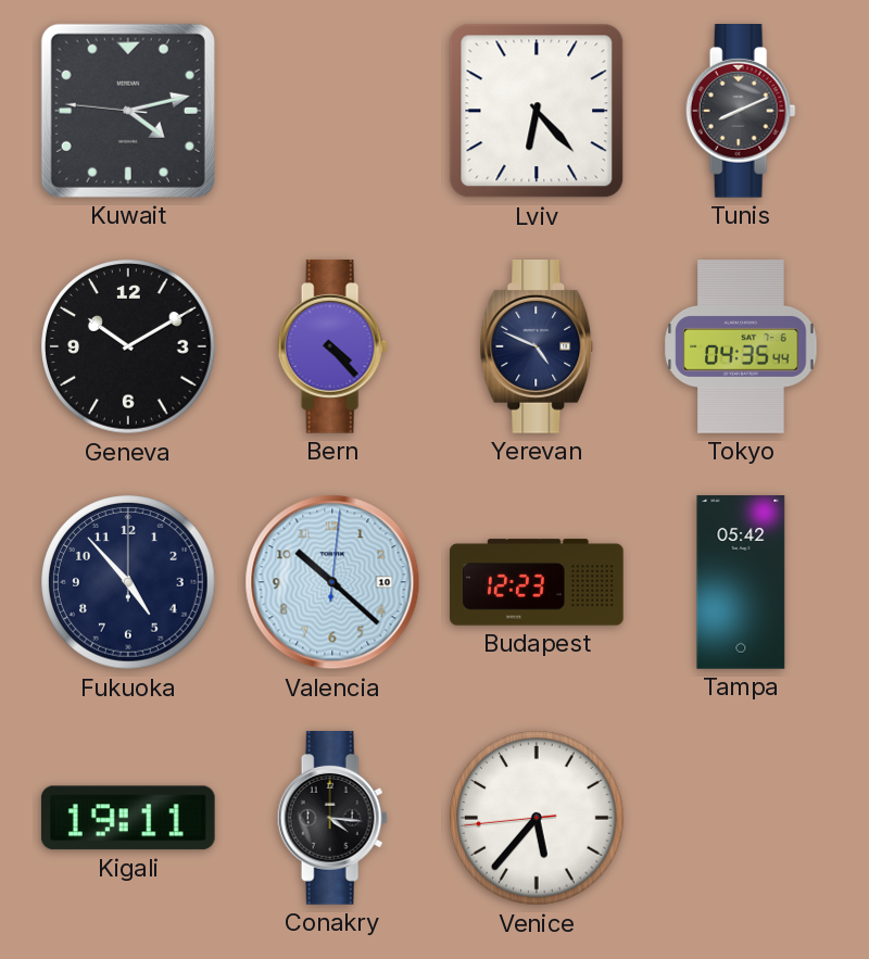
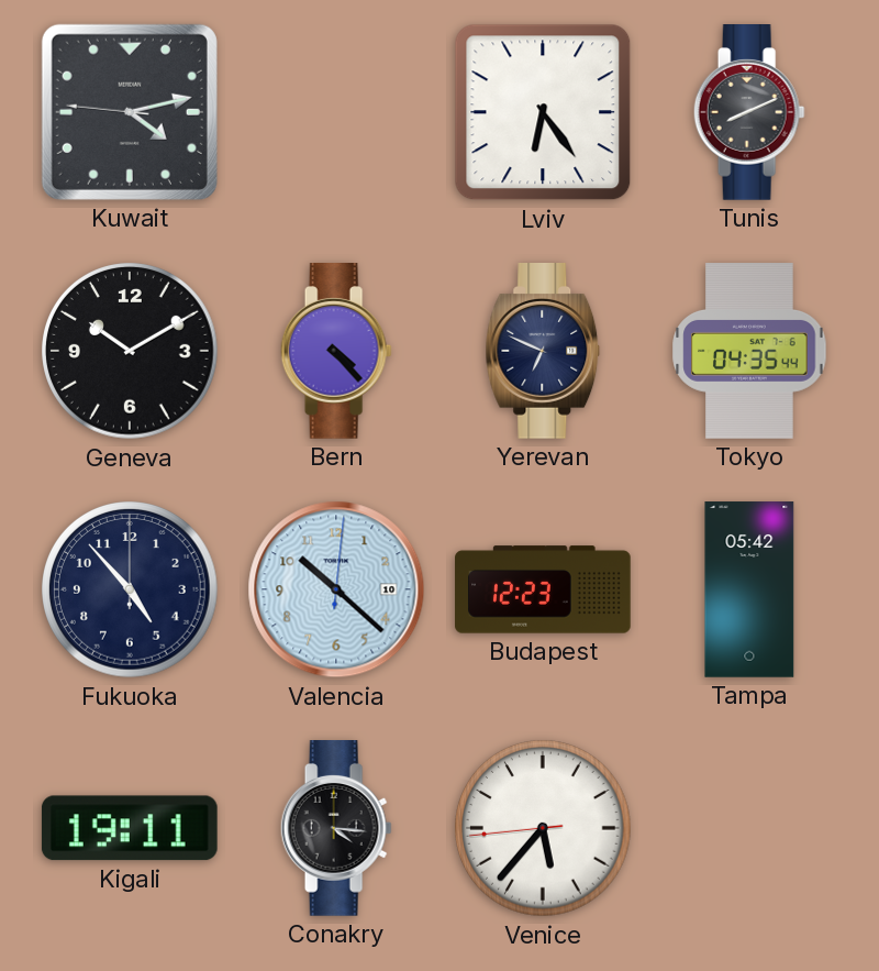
Lviv: 6:23 -> 6:24 (543, 112)
Yerevan: 4:49 -> 6:49 (543, 352)
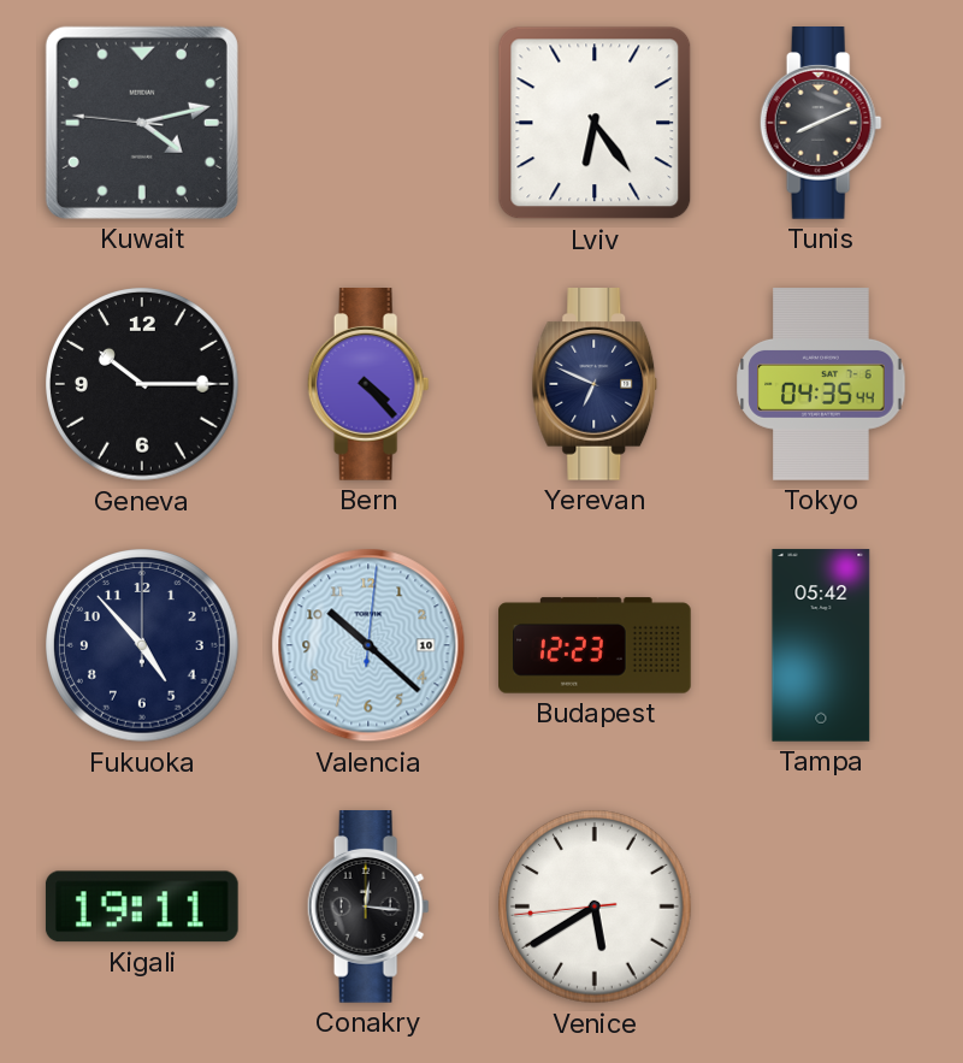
Geneva: 10:10 -> 10:15 (142, 384)
Conakry: 4:16 -> 12:16 (368, 908)
Venice: 5:36 -> 5:39 (595, 906)
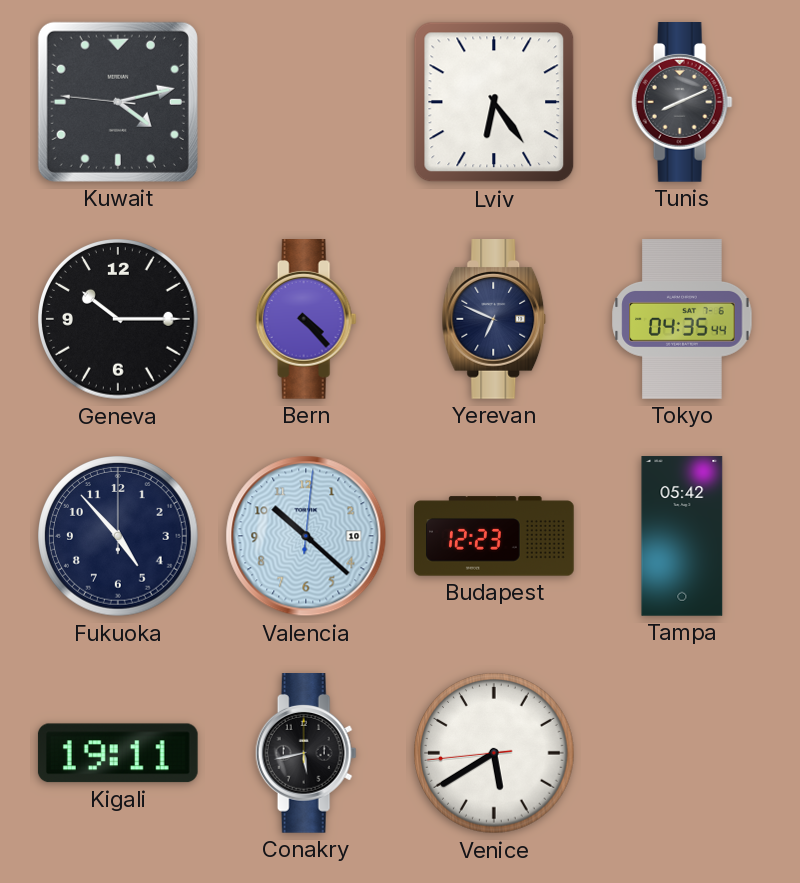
Conakry: 12:16 -> 5:43 (306, 754)
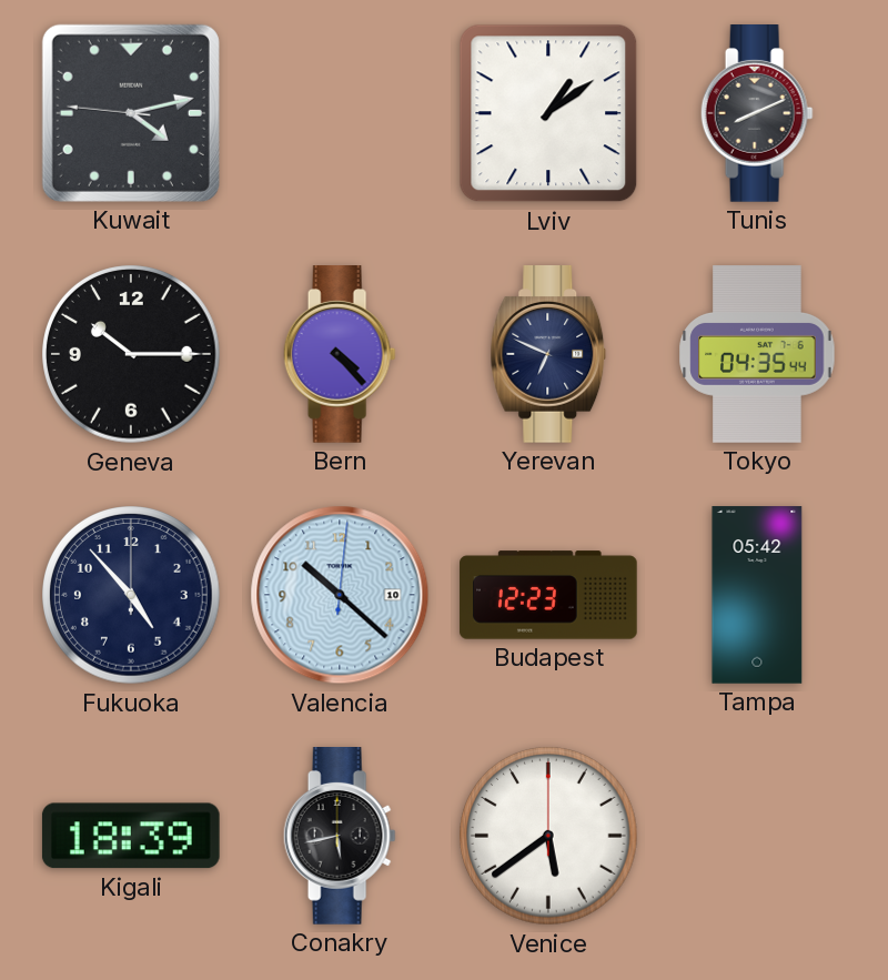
Lviv: 6:24 -> 1:09 (548, 113)
Kigali: 19:11 -> 18:39 (131, 836)
Venice: 5:39:44 -> 5:39:00 (548, 836)
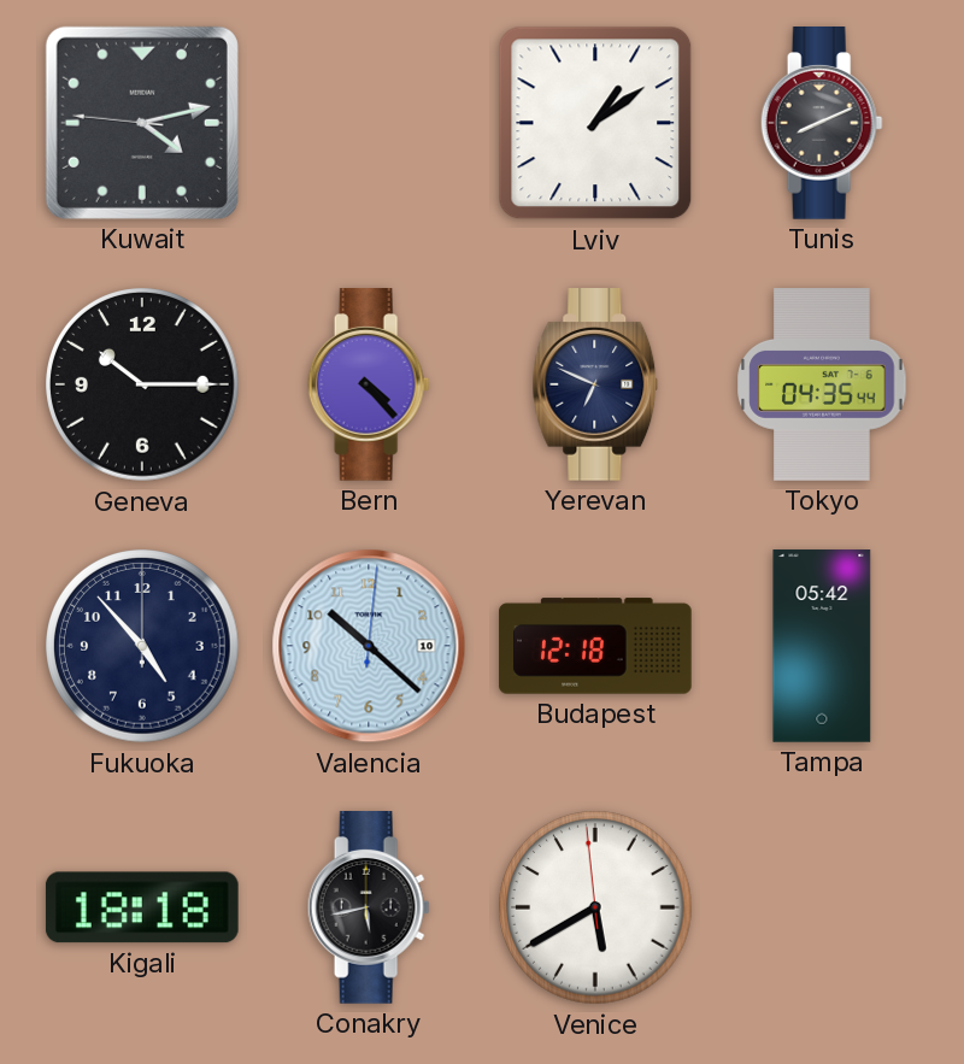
Budapest: 12:23 -> 12:18 (595, 646)
Kigali: 18:39 -> 18:18 (142, 907)
Venice: 5:39:00 -> 5:39:59 (595, 907)
